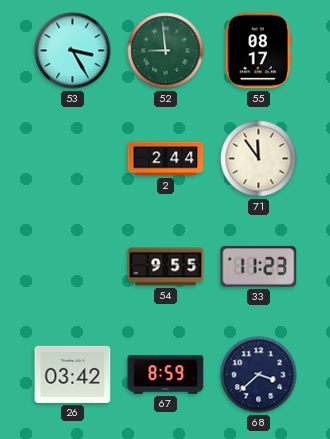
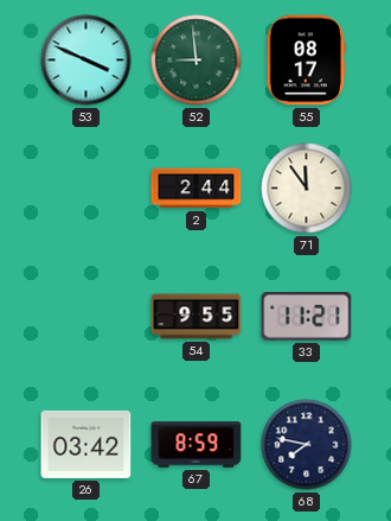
53: 3:25 -> 3:49 (86, 61)
33: 11:23 -> 11:21 (307, 317)
68: 3:38 -> 7:47 (307, 445)
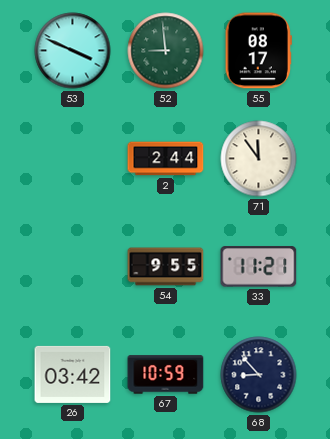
67: 8:59 -> 10:59 (166, 375)
68: 7:47 -> 8:53 (259, 375)
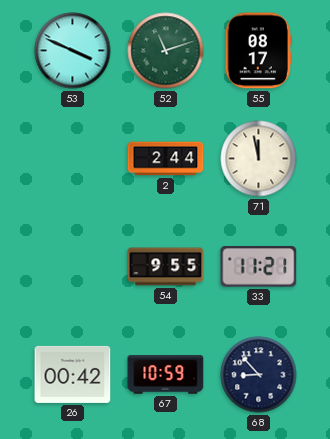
52: 8:59 -> 11:12 (166, 51)
71: 11:54 -> 11:58 (259, 159)
26: 03:42 -> 00:42 (73, 374)
